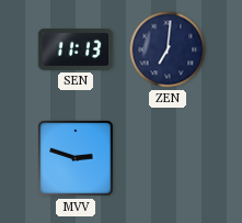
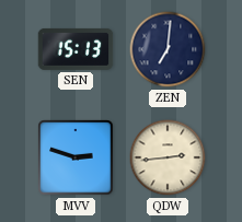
SEN: 11:13 -> 15:13 (76, 49)
QDW: none -> 2:44 (168, 157)
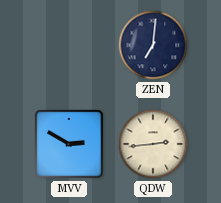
SEN: 15:13 -> none (76, 49)
MVV: 2:48 -> 2:50 (69, 144)
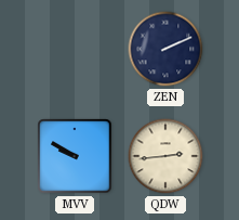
ZEN: 7:01 -> 2:11 (165, 49)
MVV: 2:50 -> 9:50 (75, 156)
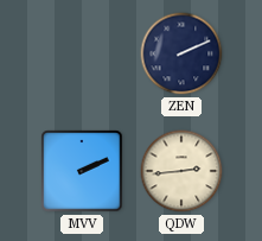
MVV: 9:50 -> 2:11 (82, 171)
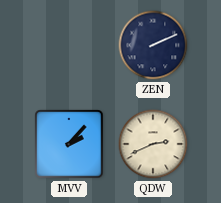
MVV: 2:11 -> 2:07 (69, 144)
QDW: 2:44 -> 2:41 (153, 144)
